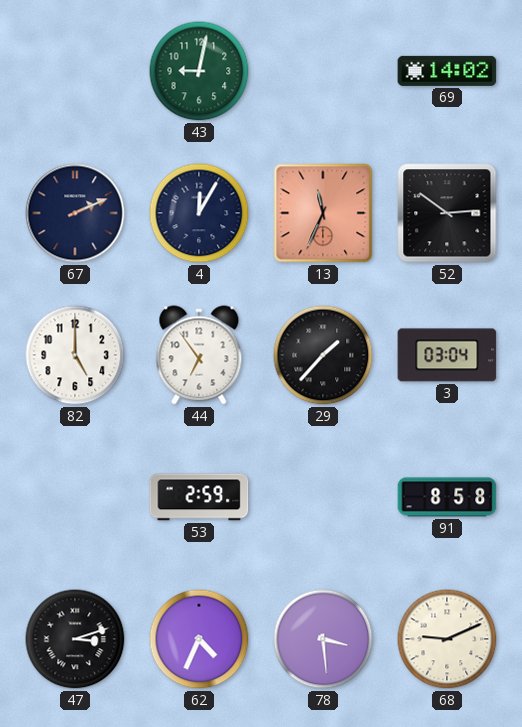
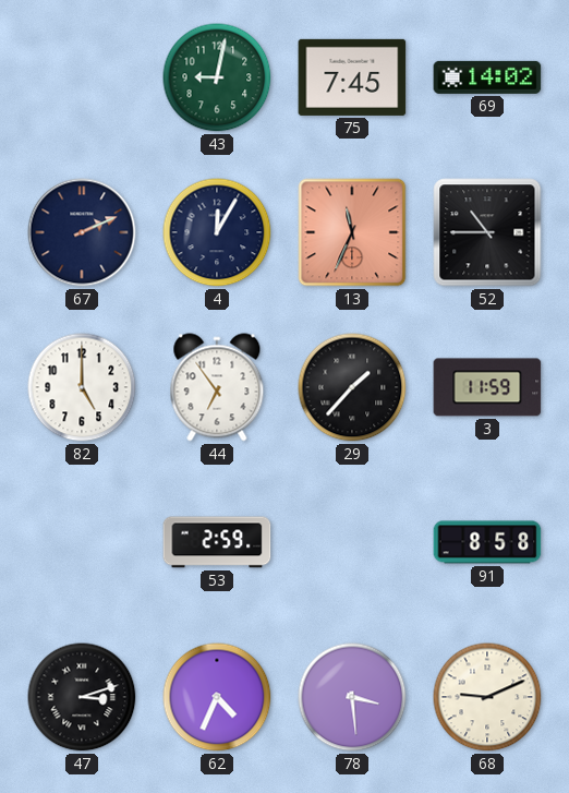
75: none -> 7:45 (352, 77)
52: 2:51 -> 10:45 (487, 232)
3: 03:04 -> 11:59 (487, 387)
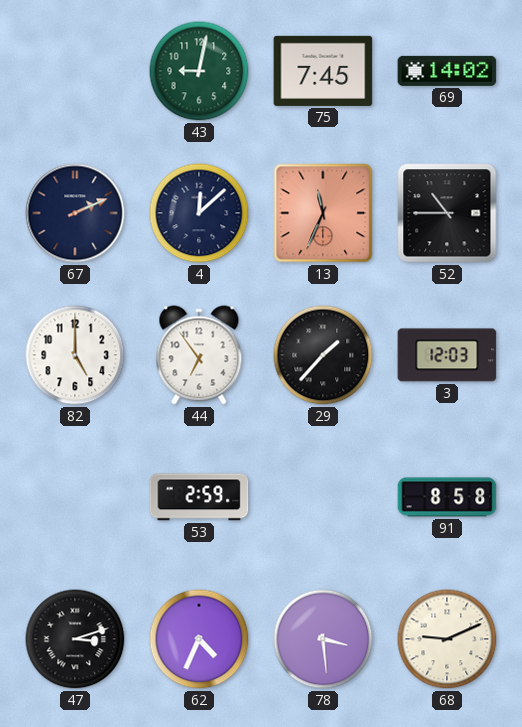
4: 12:05 -> 12:08 (199, 213)
3: 11:59 -> 12:03 (447, 355)
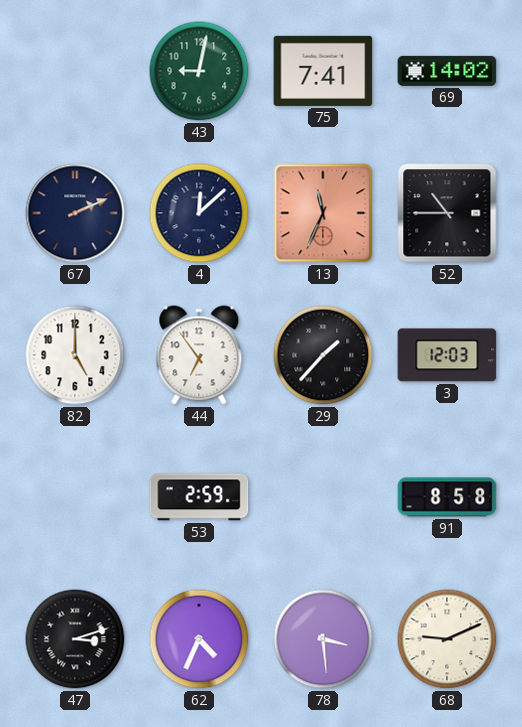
75: 7:45 -> 7:41 (323, 71)
